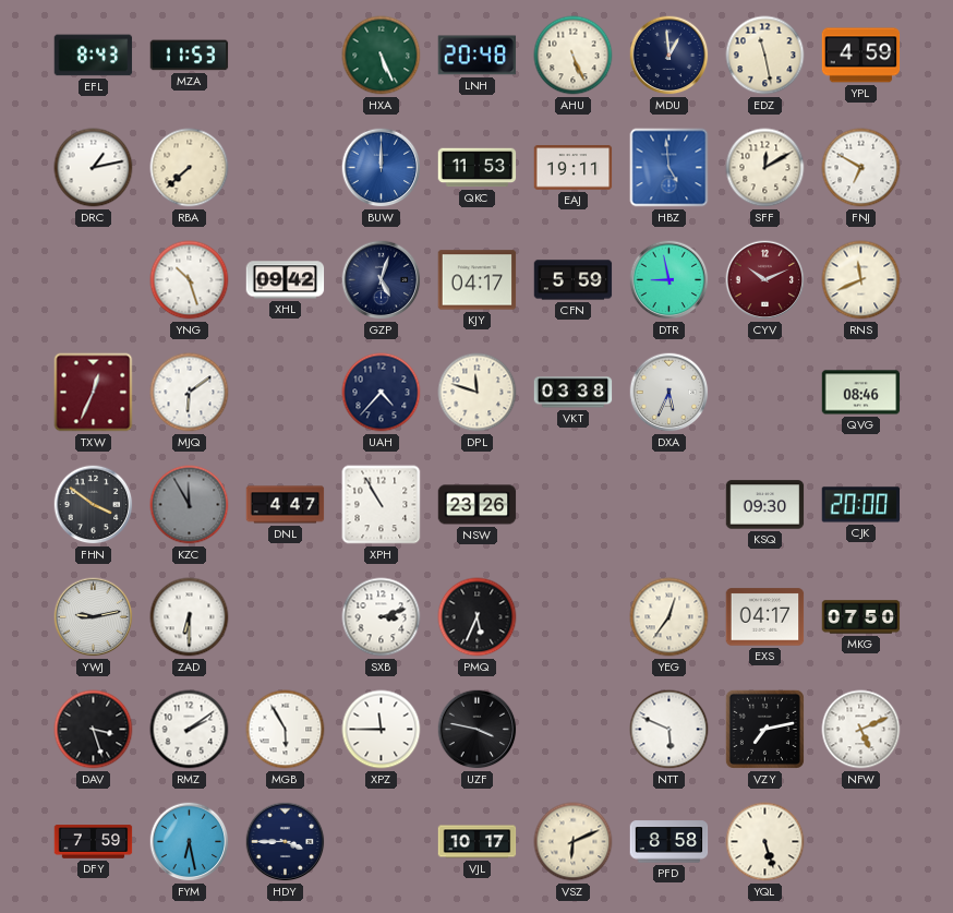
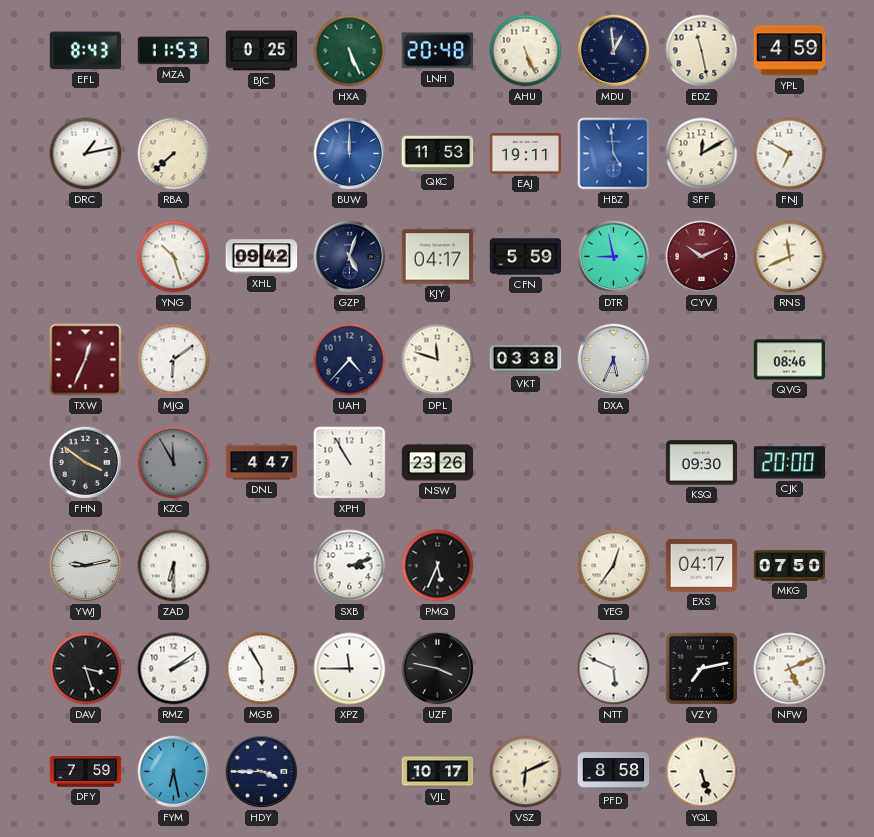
BJC: none -> 0:25 (262, 51)
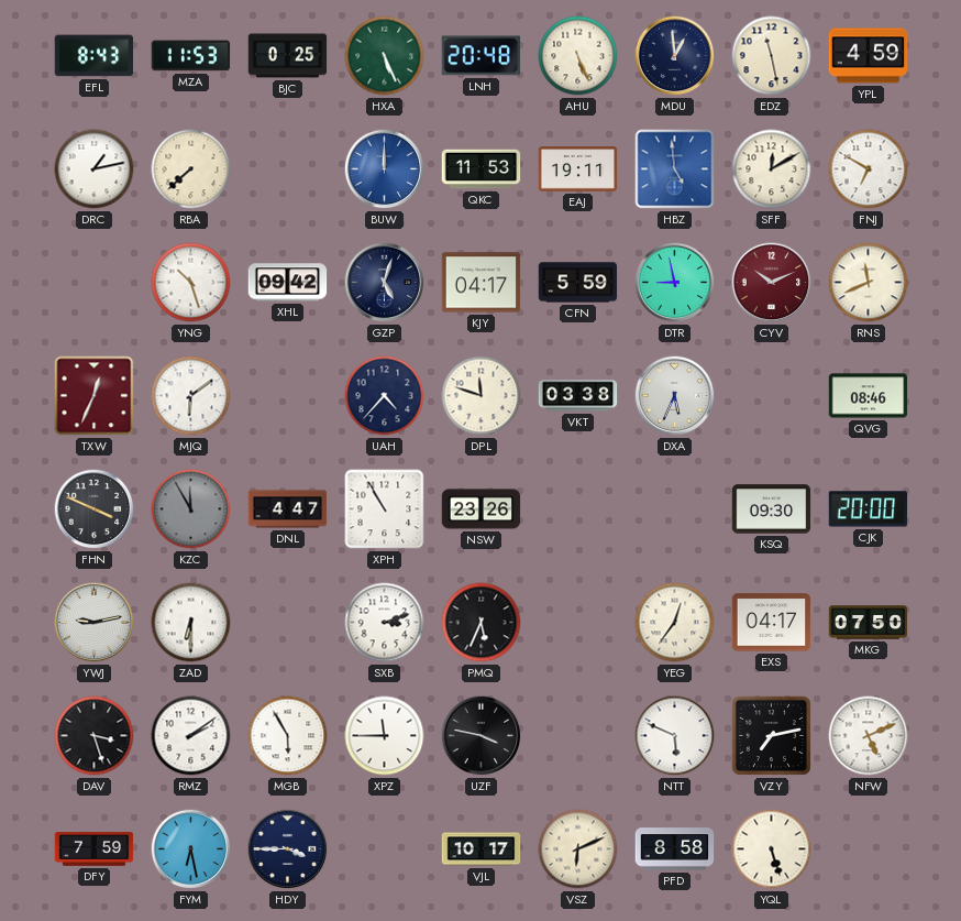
FHN: 3:51 -> 3:49 (95, 509)
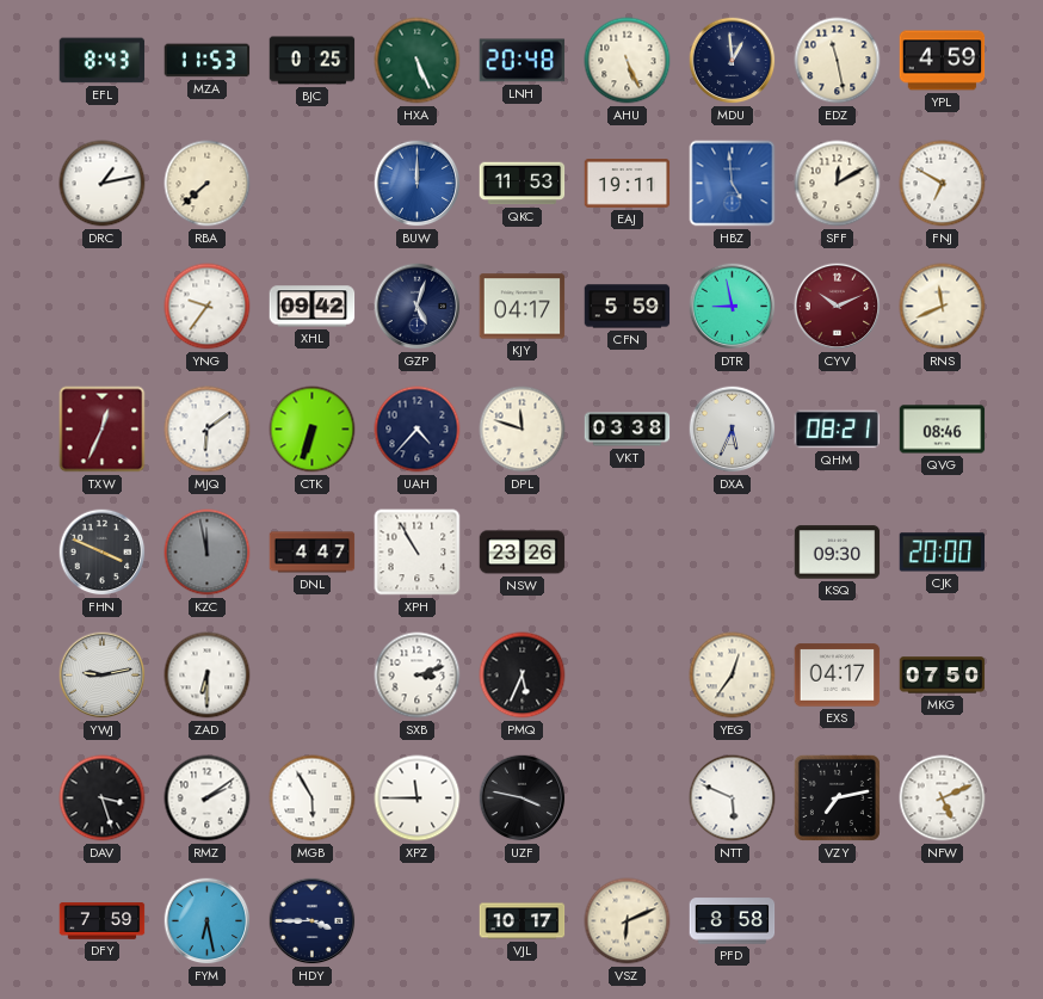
YNG: 10:27 -> 9:36 (208, 307)
CTK: none -> 6:33 (313, 430)
QHM: none -> 08:21 (838, 430)
KZC: 11:55 -> 11:58 (208, 553)
YQL: 5:27 -> none (772, 849)
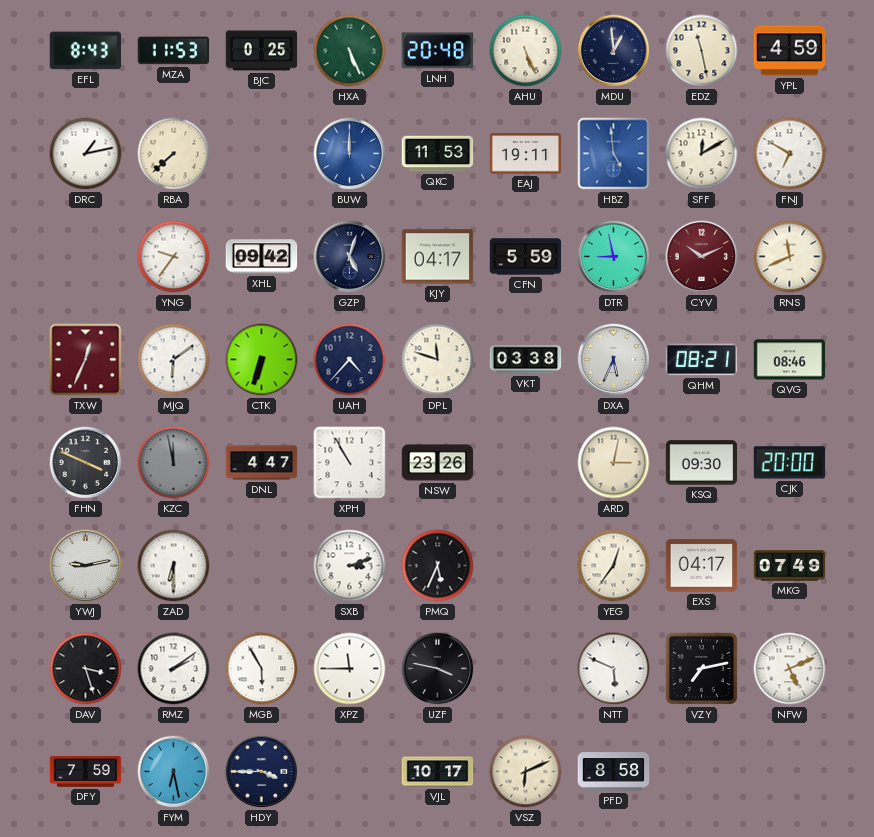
ARD: none -> 3:02 (614, 463)
MKG: 07:50 -> 07:49 (790, 566)
